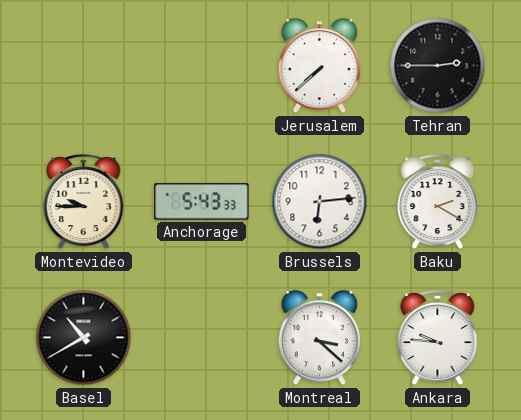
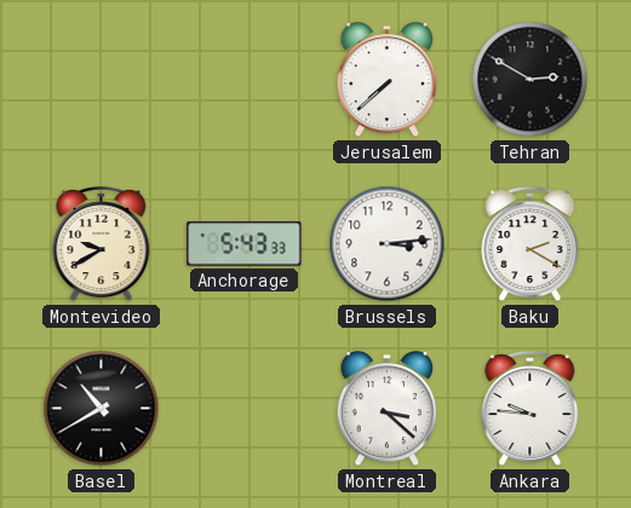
Tehran: 2:45 -> 2:50 (530, 80)
Montevideo: 9:45 -> 9:40 (102, 246)
Brussels: 6:14 -> 3:14 (388, 244)
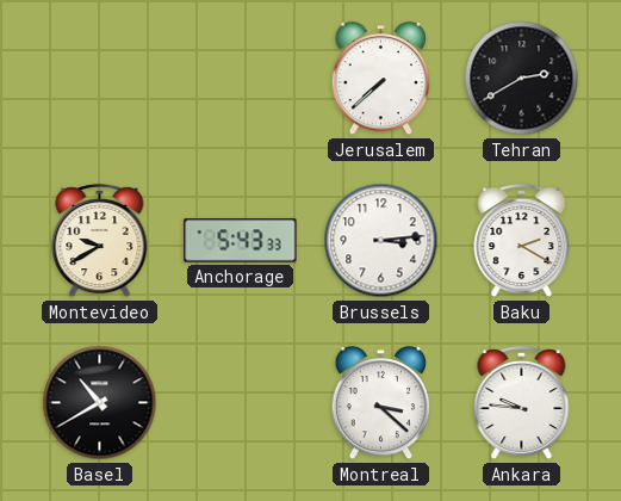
Tehran: 2:50 -> 2:40 (522, 79)
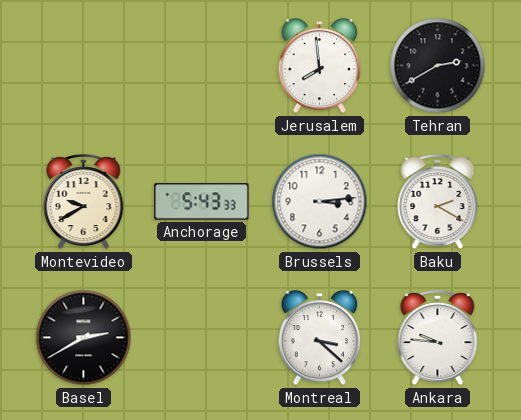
Jerusalem: 7:38 -> 7:59 (320, 66)
Basel: 10:40 -> 2:40 (84, 338)
